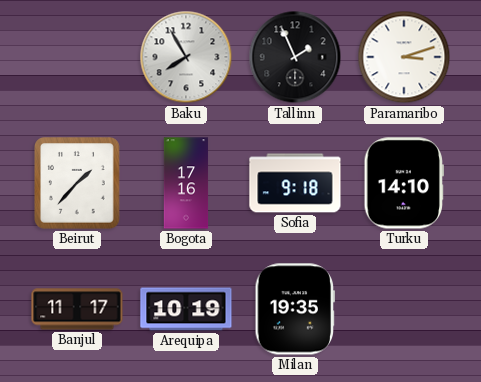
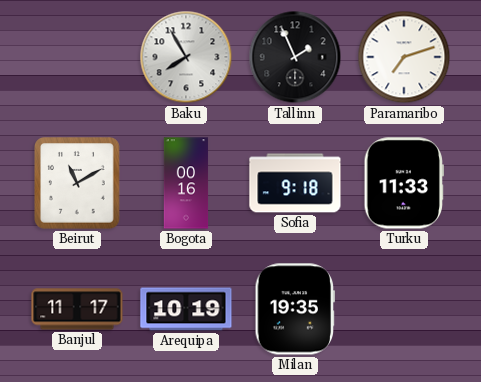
Paramaribo: 3:12 -> 7:12 (404, 57)
Beirut: 1:37 -> 11:10 (78, 184)
Bogota: 17:16 -> 00:16 (186, 183)
Turku: 14:10 -> 11:33 (403, 183)
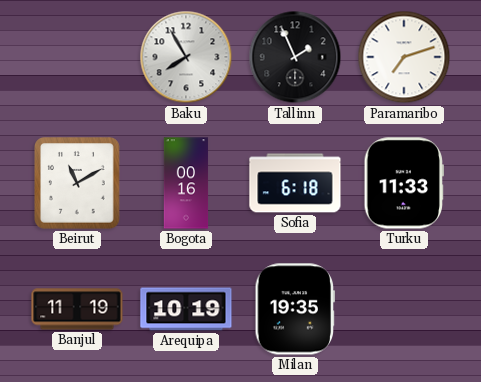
Sofia: 9:18 -> 6:18 (295, 183)
Banjul: 11:17 -> 11:19 (77, 309)
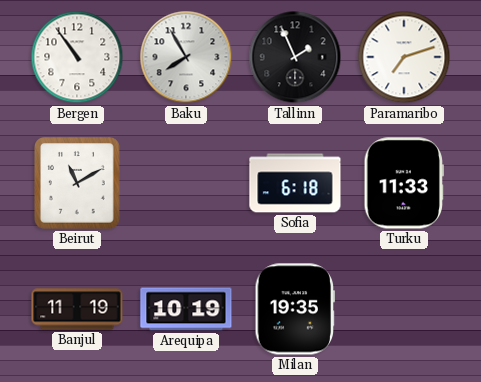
Bergen: none -> 10:54 (77, 57)
Bogota: 00:16 -> none (186, 183)
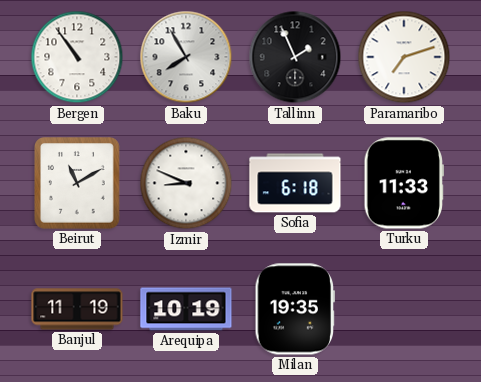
Izmir: none -> 8:49 (186, 183)
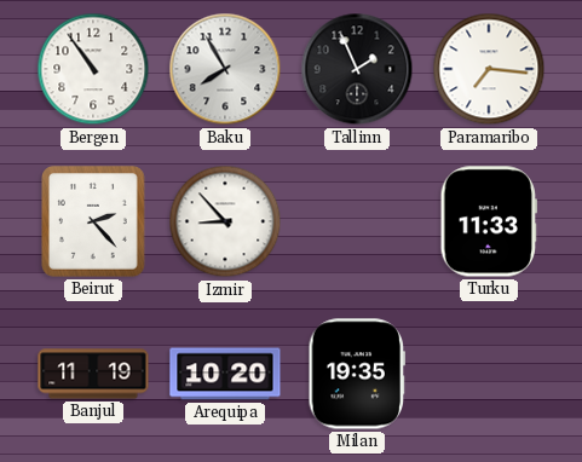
Paramaribo: 7:12 -> 7:16 (489, 69)
Beirut: 11:10 -> 2:23 (94, 223)
Izmir: 8:49 -> 8:53 (225, 221)
Sofia: 6:18 -> none (295, 183)
Arequipa: 10:19 -> 10:20 (225, 374)
